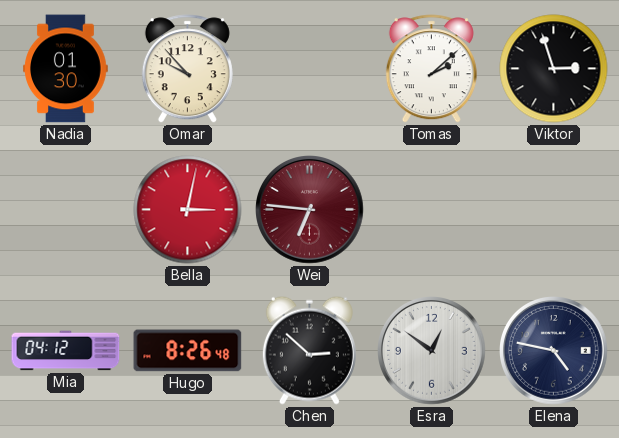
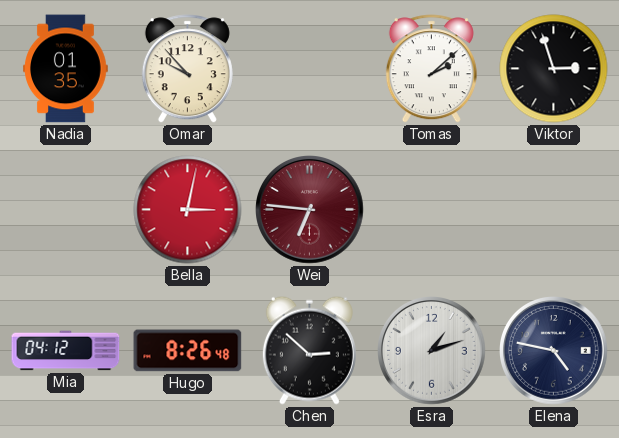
Nadia: 01:30 -> 01:35 (66, 69)
Esra: 12:51 -> 1:12 (432, 351)
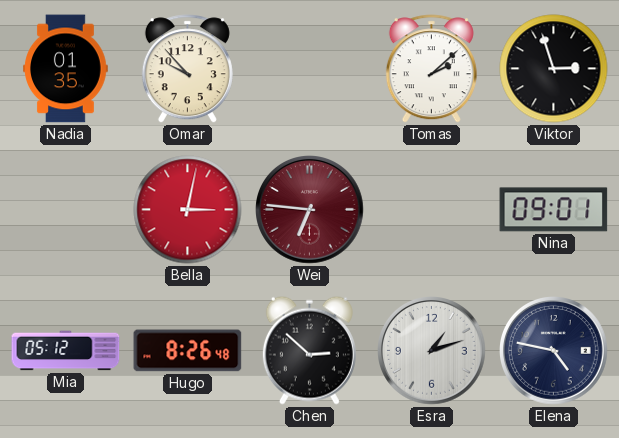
Nina: none -> 09:01 (554, 210)
Mia: 04:12 -> 05:12 (66, 351)
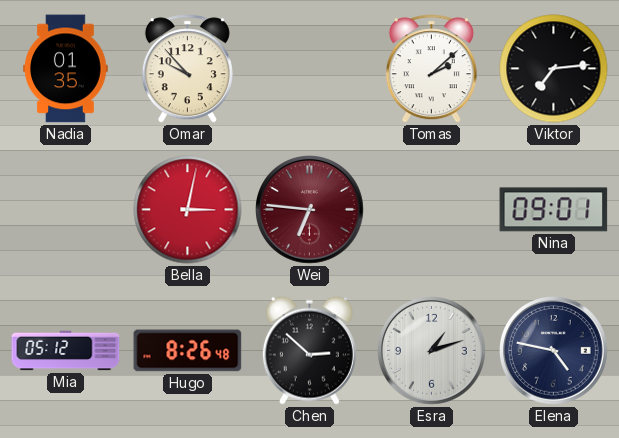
Viktor: 2:57 -> 7:14 (554, 69)
